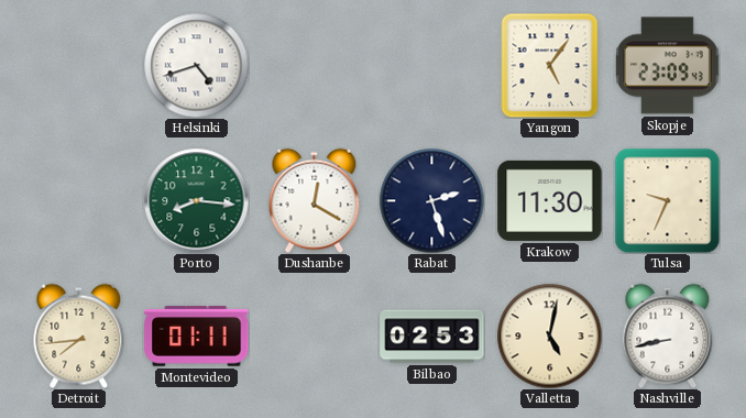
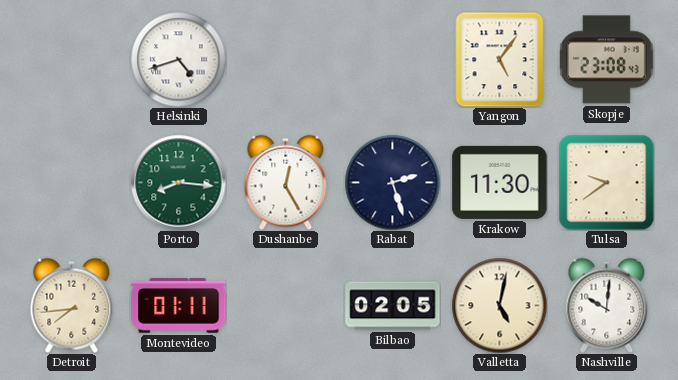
Skopje: 23:09 -> 23:08 (607, 60)
Dushanbe: 12:20 -> 12:25 (286, 182)
Tulsa: 9:34 -> 9:39 (606, 182)
Bilbao: 02:53 -> 02:05 (393, 306)
Nashville: 8:43 -> 10:01 (607, 305)
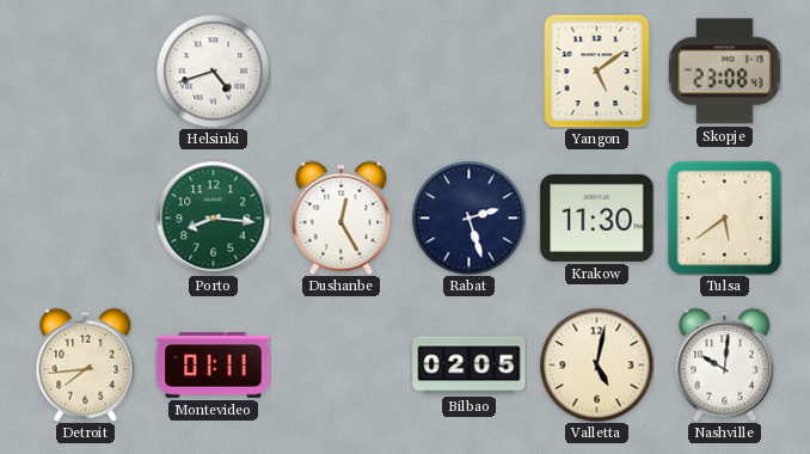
Yangon: 5:06 -> 5:09 (597, 70)
Tulsa: 9:39 -> 5:39 (724, 217)
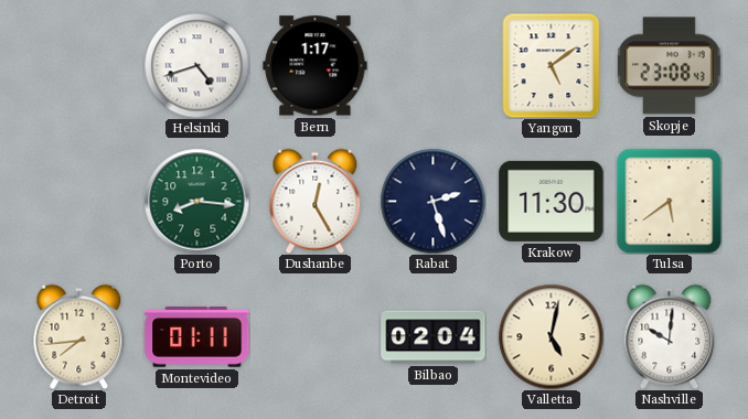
Bern: none -> 1:17 (316, 66)
Bilbao: 02:05 -> 02:04 (434, 337)
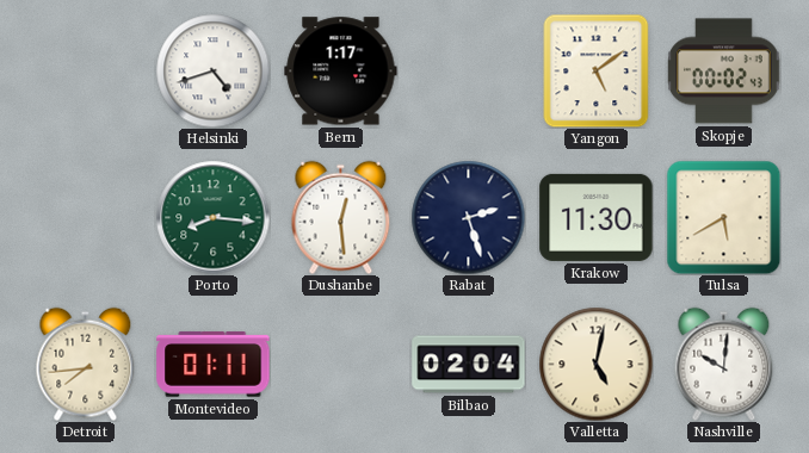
Skopje: 23:08 -> 00:02 (724, 72)
Dushanbe: 12:25 -> 12:29 (341, 217)
Tulsa: 5:39 -> 5:40 (723, 217)
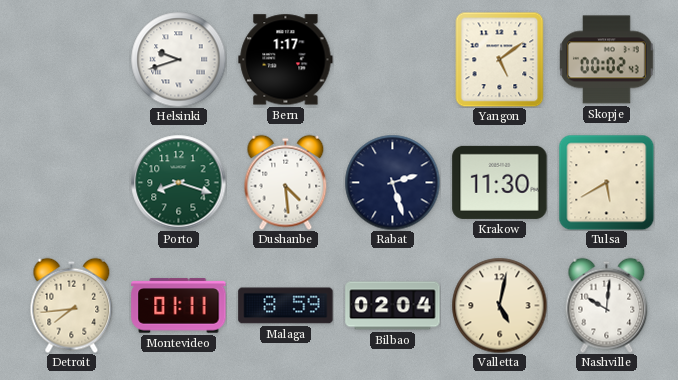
Helsinki: 4:42 -> 9:42 (178, 59)
Porto: 8:16 -> 8:18 (178, 182)
Dushanbe: 12:29 -> 4:29 (286, 182)
Malaga: none -> 8:59 (286, 306)
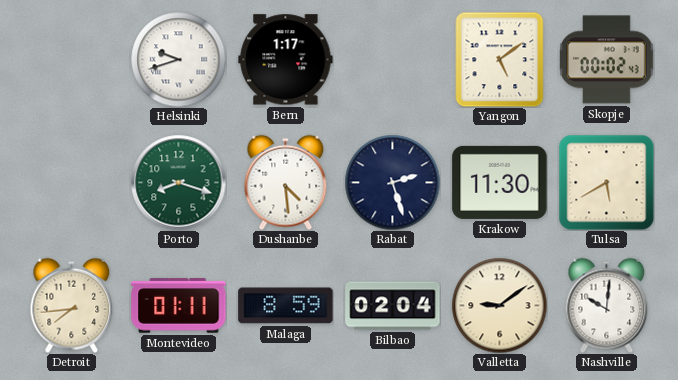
Valletta: 5:02 -> 9:09 (499, 305)
